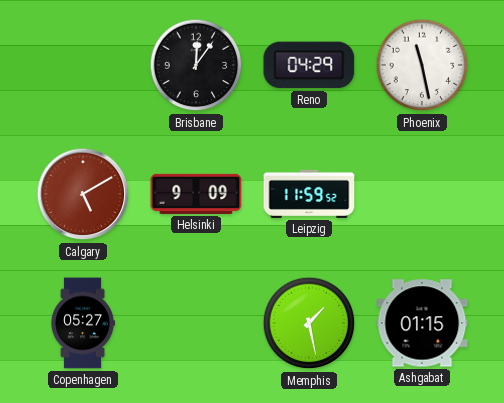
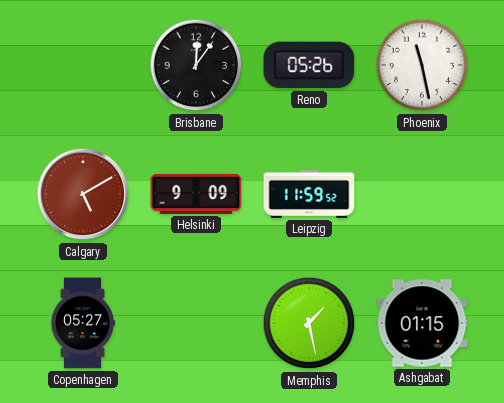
Reno: 04:29 -> 05:26 (309, 65)
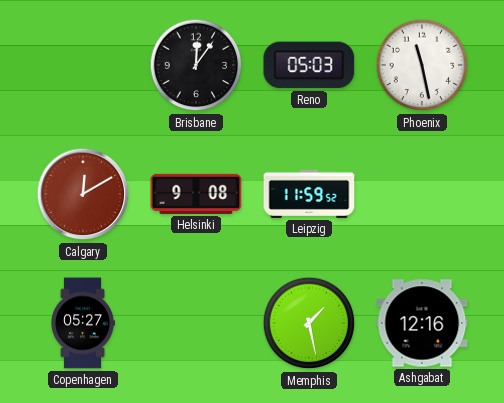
Reno: 05:26 -> 05:03 (309, 65)
Calgary: 5:10 -> 12:10 (83, 194)
Helsinki: 9:09 -> 9:08 (196, 194)
Ashgabat: 01:15 -> 12:16 (422, 323)
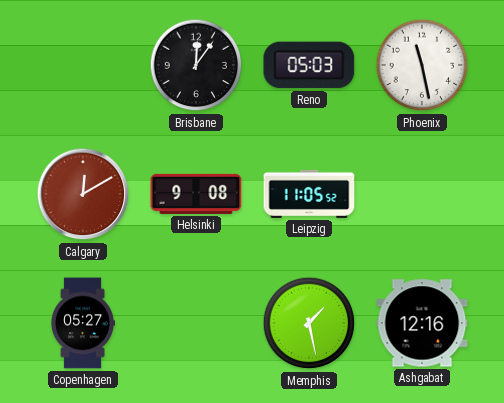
Leipzig: 11:59 -> 11:05 (309, 194)
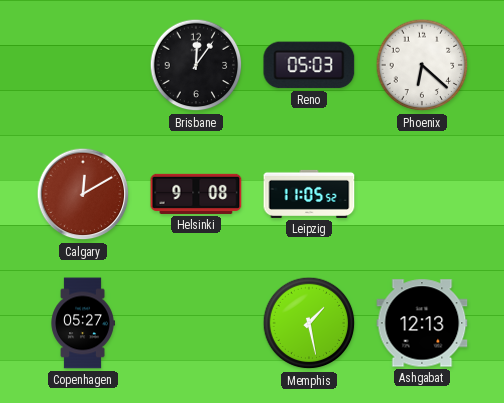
Phoenix: 11:28 -> 6:22 (422, 65)
Ashgabat: 12:16 -> 12:13 (422, 323)
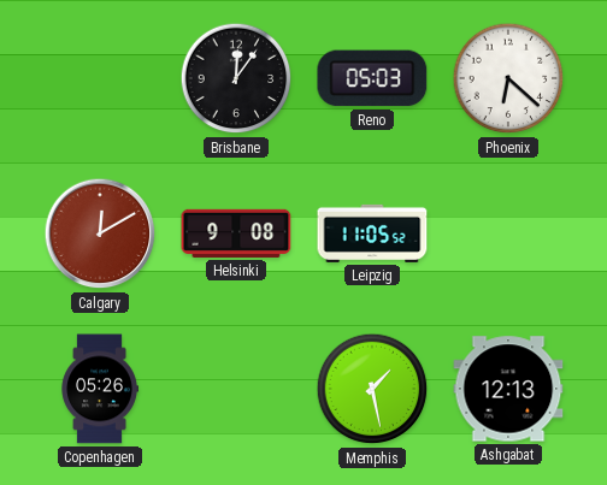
Copenhagen: 05:27 -> 05:26 (100, 389)
